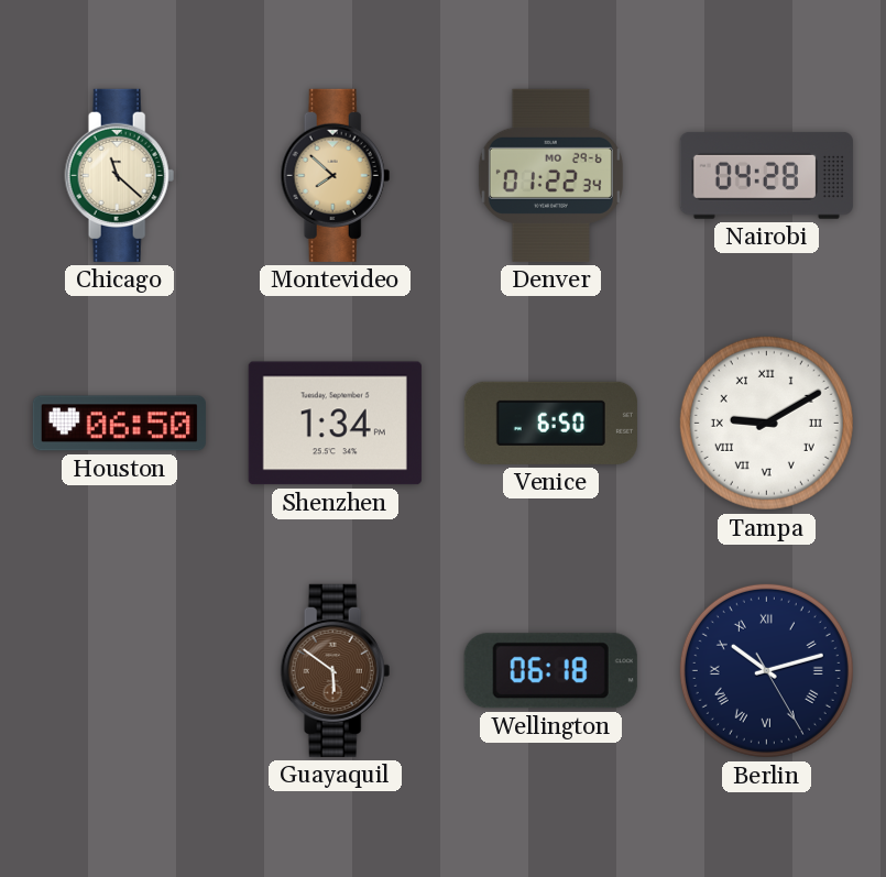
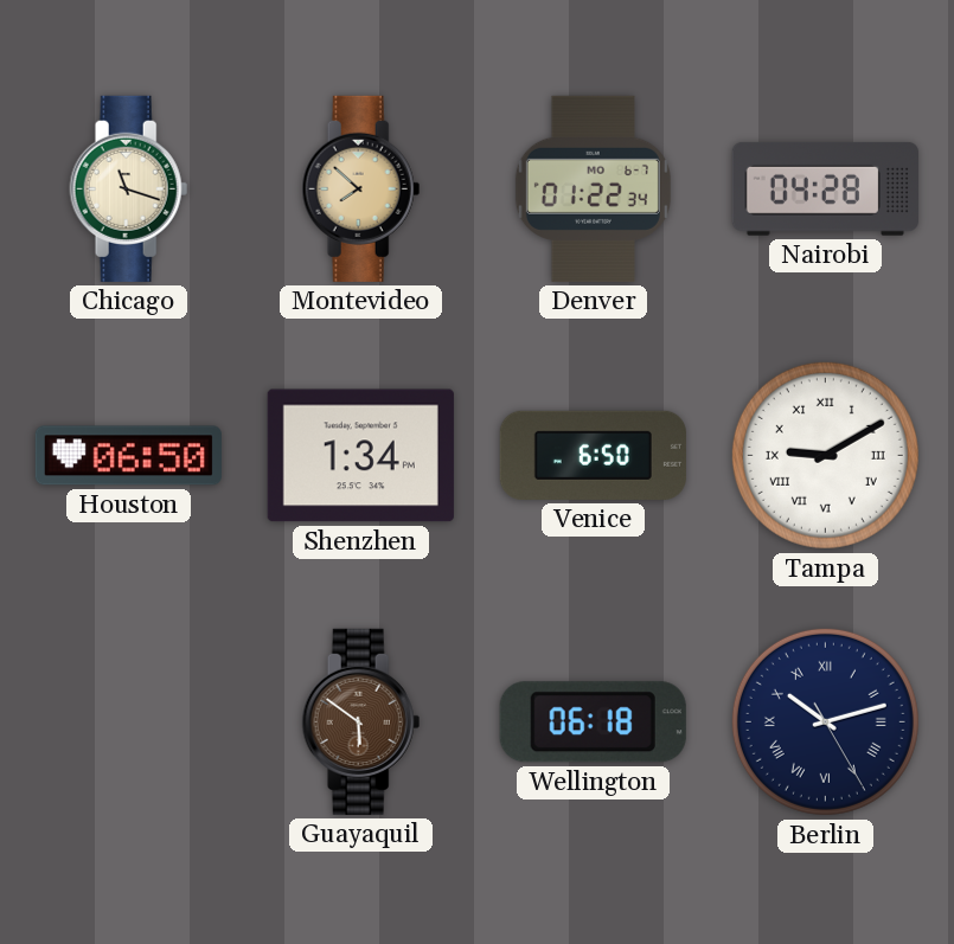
Chicago: 11:22 -> 11:18 (129, 188)
Denver date: MO 29-6 -> MO 6-7 (593, 188)
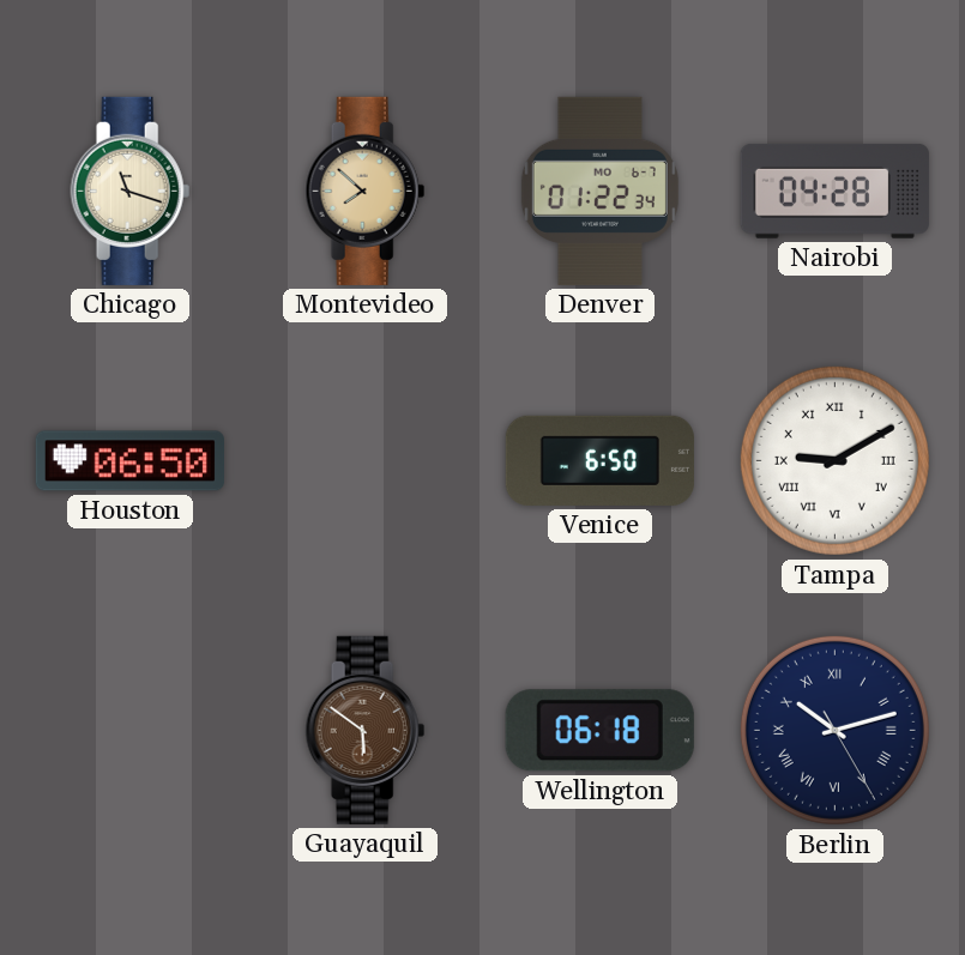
Shenzhen: 1:34 -> none (360, 456)
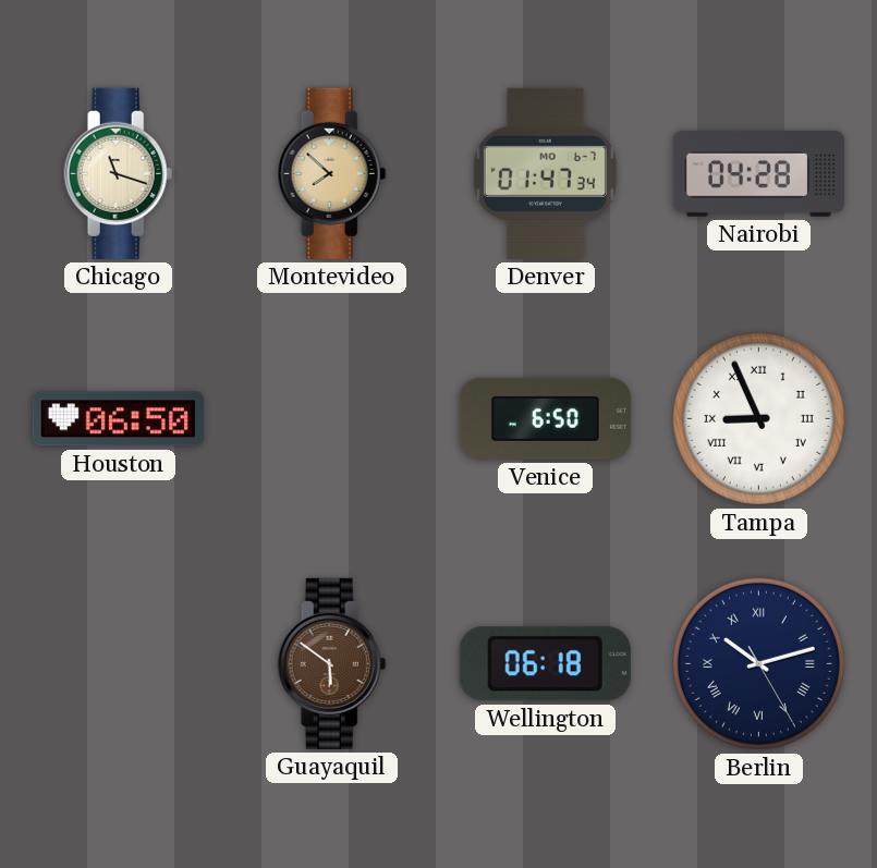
Denver: 01:22 -> 01:47 (545, 173)
Tampa: 9:10 -> 8:56 (758, 418)
